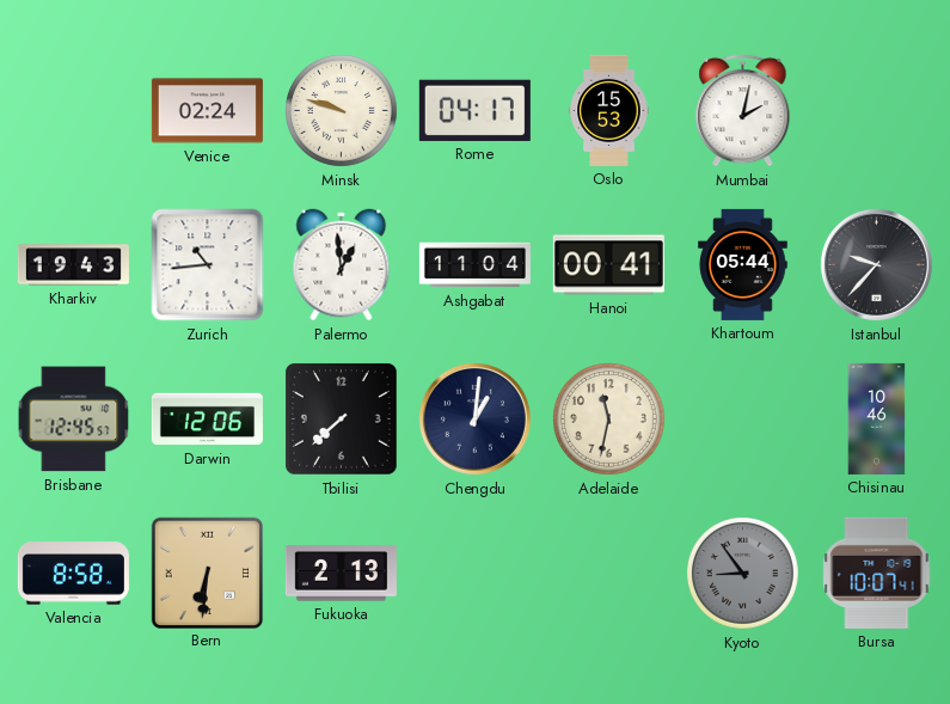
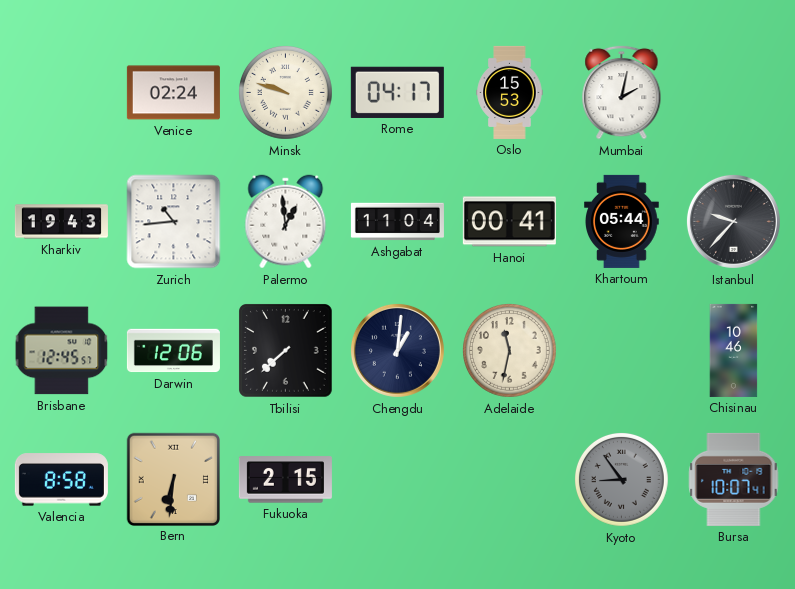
Fukuoka: 2:13 -> 2:15 (285, 480)
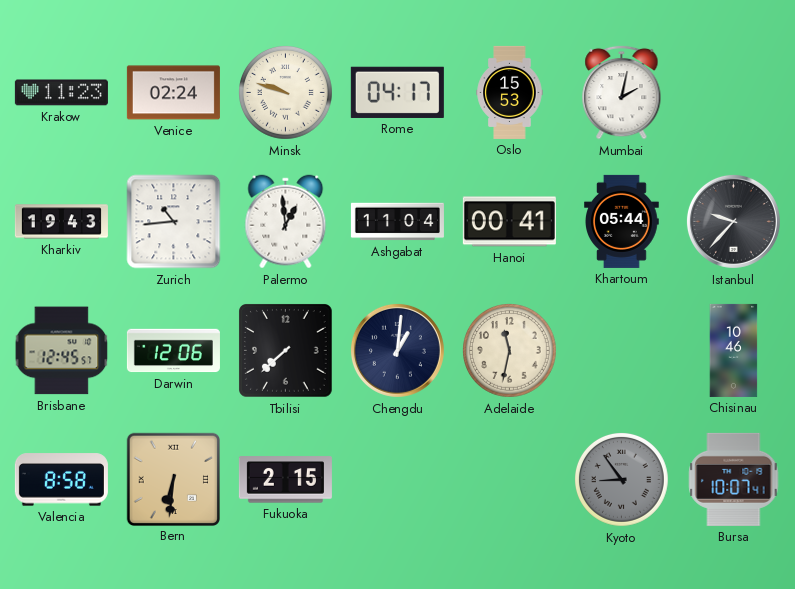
Krakow: none -> 11:23 (61, 93)
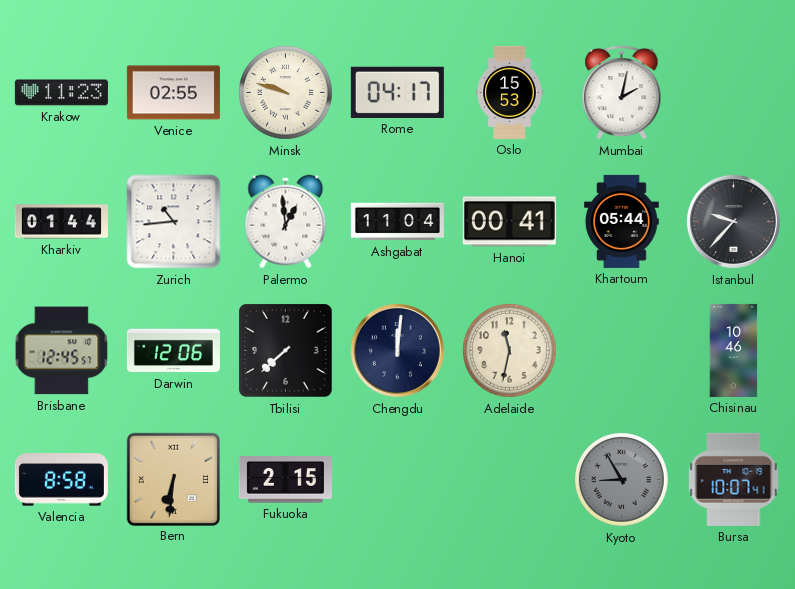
Venice: 02:24 -> 02:55 (173, 93)
Kharkiv: 19:43 -> 01:44 (61, 222)
Chengdu: 1:01 -> 12:01 (397, 350)
Kyoto: 8:54 -> 8:55 (622, 480)
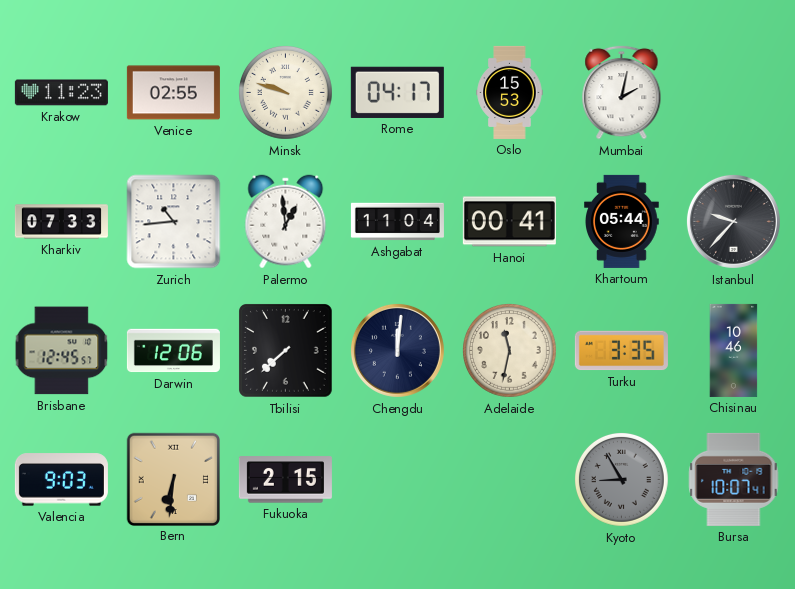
Kharkiv: 01:44 -> 07:33 (61, 222)
Turku: none -> 3:35 (621, 351)
Valencia: 8:58 -> 9:03 (61, 480)
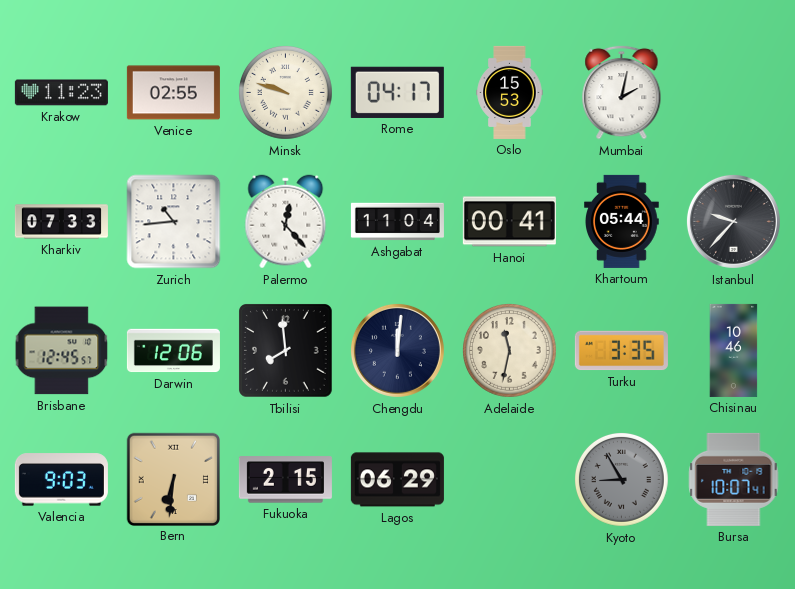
Palermo: 12:59 -> 12:23 (286, 222)
Tbilisi: 7:38 -> 7:59 (286, 351)
Lagos: none -> 06:29 (397, 480)
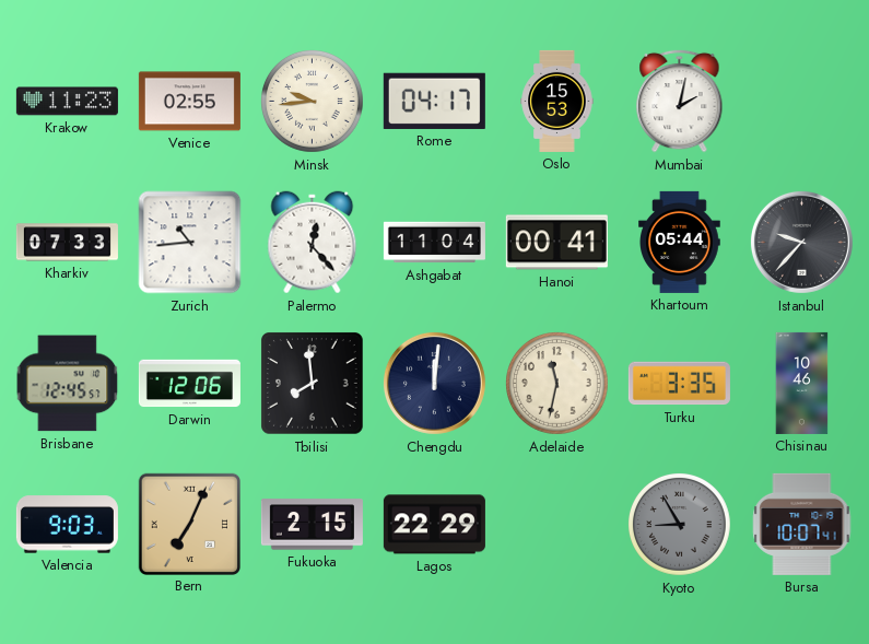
Minsk: 9:48 -> 9:44 (313, 102)
Bern: 6:31 -> 7:04 (189, 524)
Lagos: 06:29 -> 22:29 (434, 525)
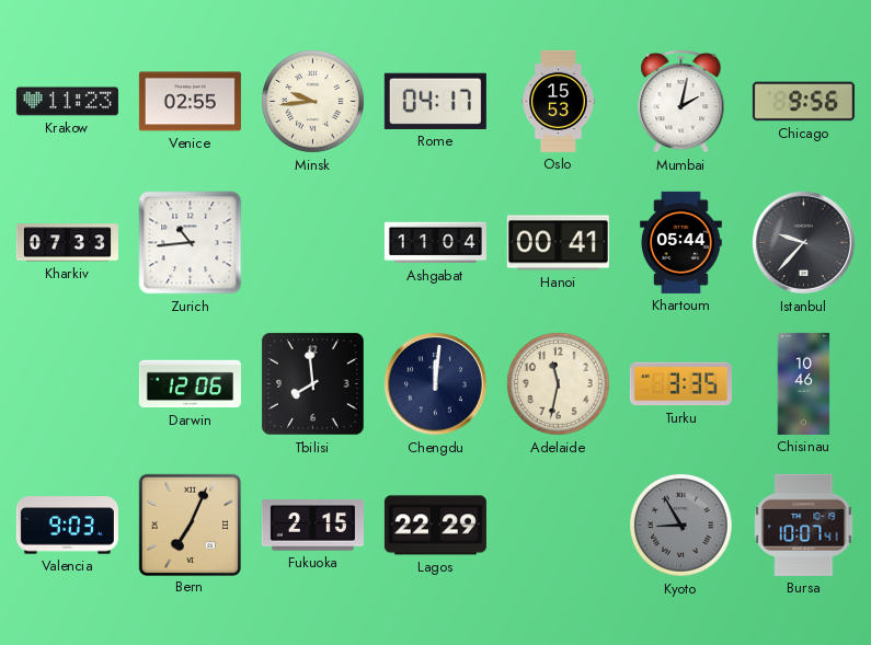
Chicago: none -> 9:56 (803, 102)
Palermo: 12:23 -> none (313, 243)
Brisbane: 12:45 -> none (68, 384)
